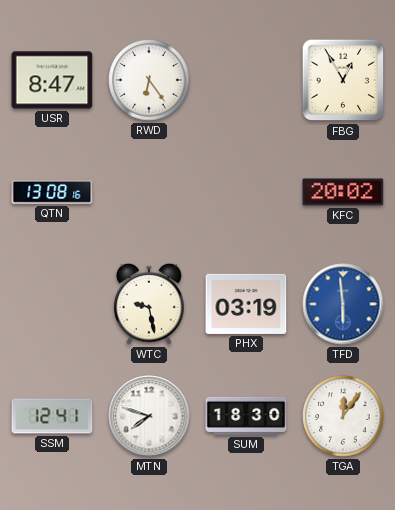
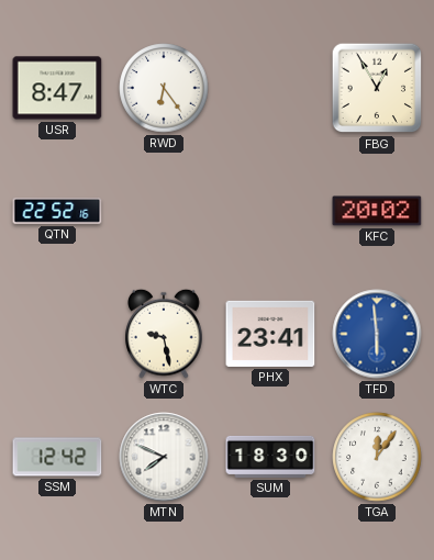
QTN: 13:08 -> 22:52 (57, 212)
PHX: 03:19 -> 23:41 (270, 334)
SSM: 12:41 -> 12:42 (57, 457)
MTN: 7:48 -> 7:49 (164, 457)
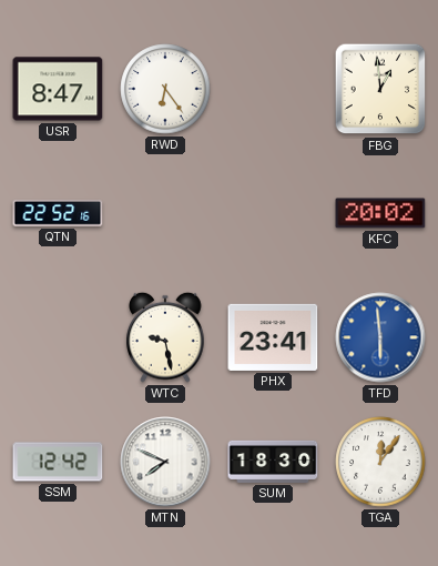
FBG: 12:55 -> 12:59 (380, 89)
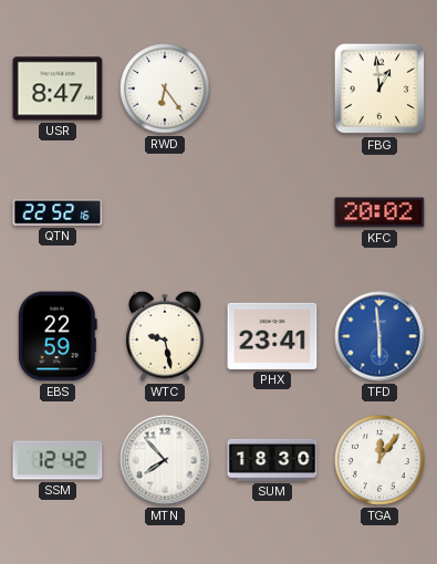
EBS: none -> 22:59 (58, 336)
MTN: 7:49 -> 7:53 (165, 460)
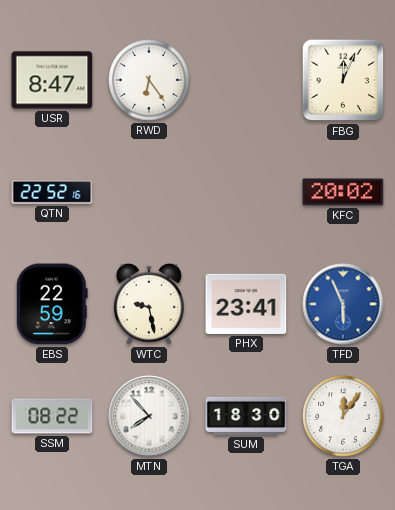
FBG: 12:59 -> 12:04 (343, 80)
TFD: 5:59 -> 5:56 (343, 304)
SSM: 12:42 -> 08:22 (52, 416)
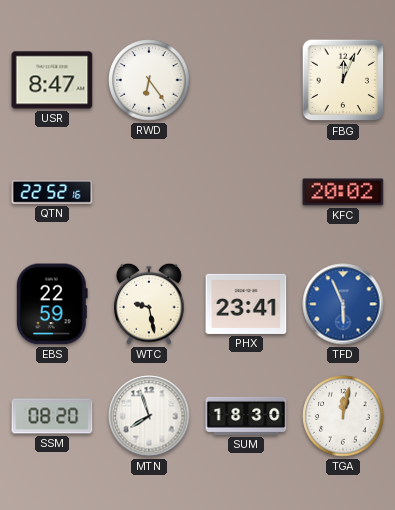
SSM: 08:22 -> 08:20 (52, 416)
MTN: 7:53 -> 7:57 (149, 416)
TGA: 12:06 -> 12:02 (343, 416)
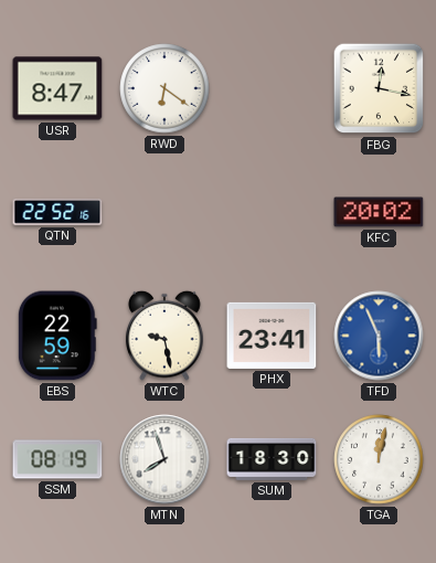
RWD: 6:24 -> 6:21 (164, 88)
FBG: 12:04 -> 12:17 (379, 88)
SSM: 08:20 -> 08:19 (57, 459)
